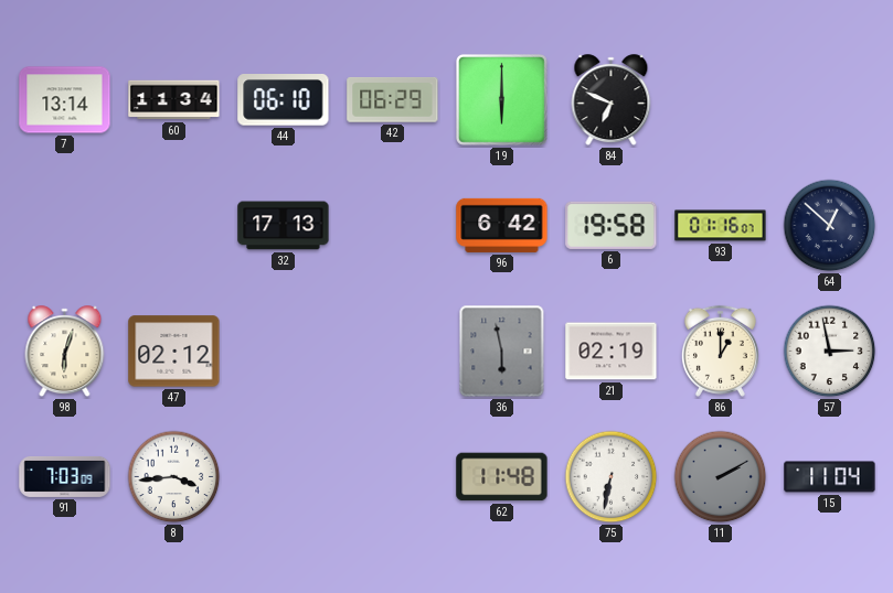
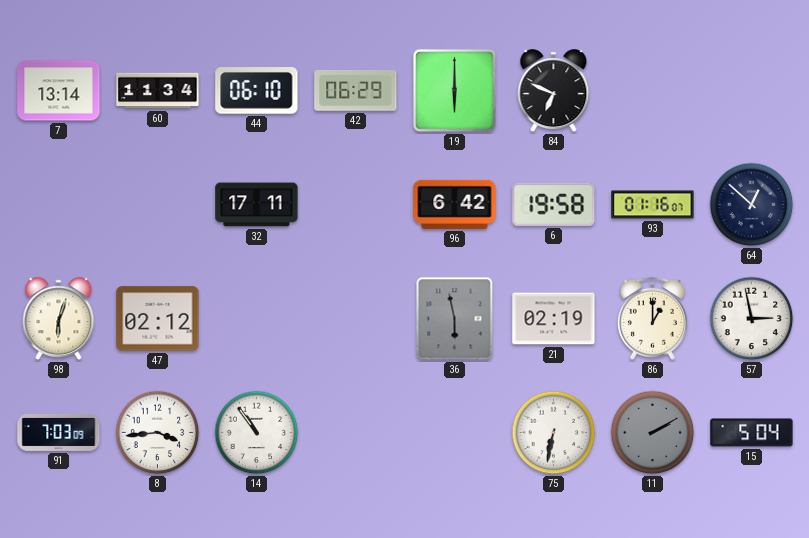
32: 17:13 -> 17:11 (257, 205)
14: none -> 10:54 (257, 433)
62: 11:48 -> none (502, 477)
15: 11:04 -> 5:04 (752, 433)
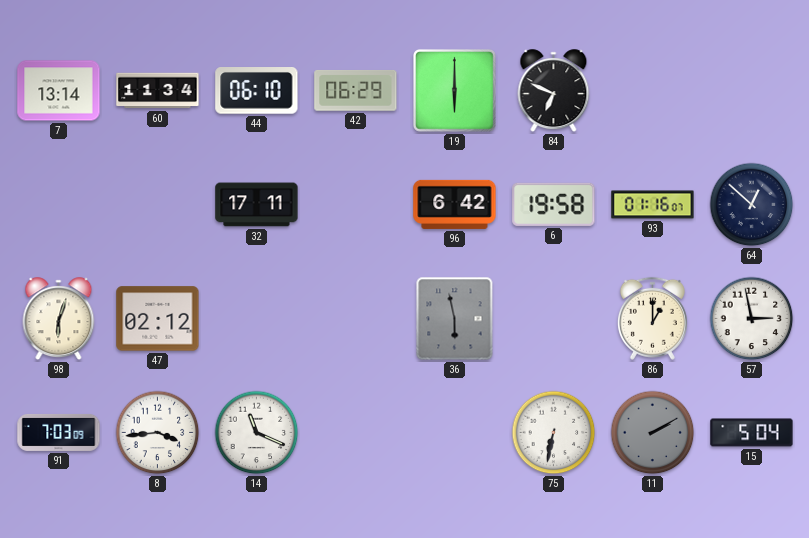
21: 02:19 -> none (554, 319)
14: 10:54 -> 11:19 (257, 433)
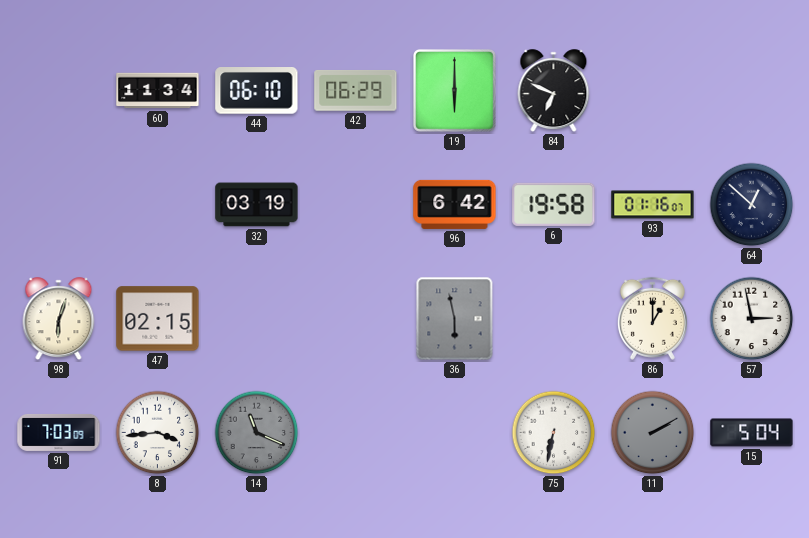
7: 13:14 -> none (59, 91)
32: 17:11 -> 03:19 (257, 205)
47: 02:12 -> 02:15 (158, 319)
14 dial: white -> grey (257, 433)
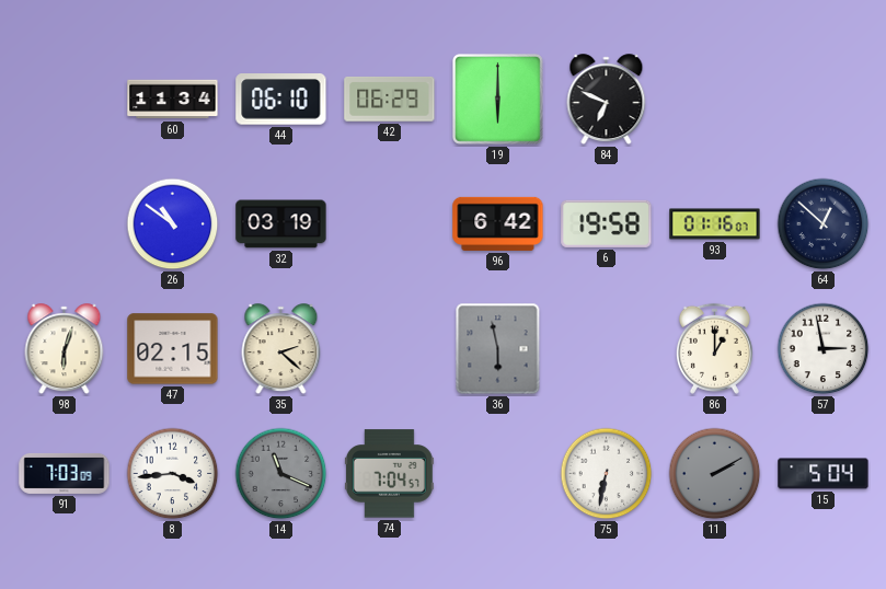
26: none -> 10:51 (173, 224)
35: none -> 2:22 (281, 349)
74: none -> 7:04 (389, 474)
